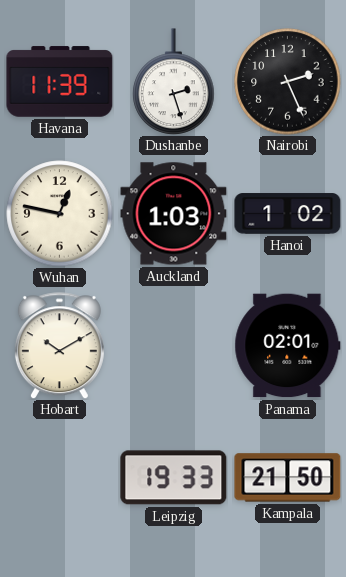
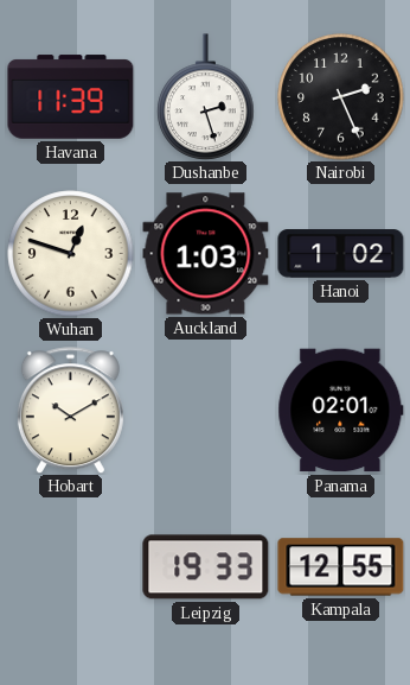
Wuhan: 12:47 -> 12:48 (71, 254)
Kampala: 21:50 -> 12:55 (341, 567)
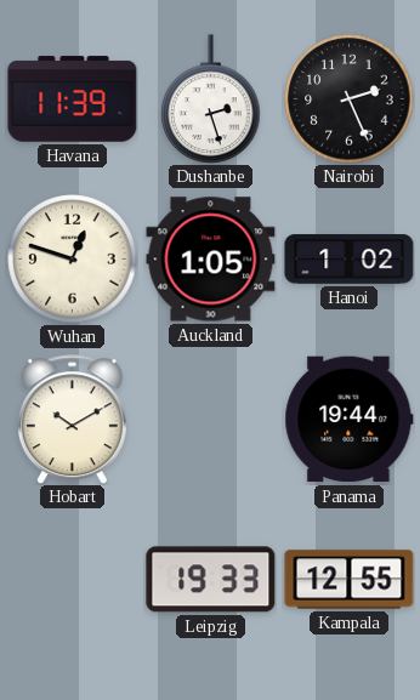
Auckland: 1:03 -> 1:05 (211, 260)
Panama: 02:01 -> 19:44 (350, 420)
